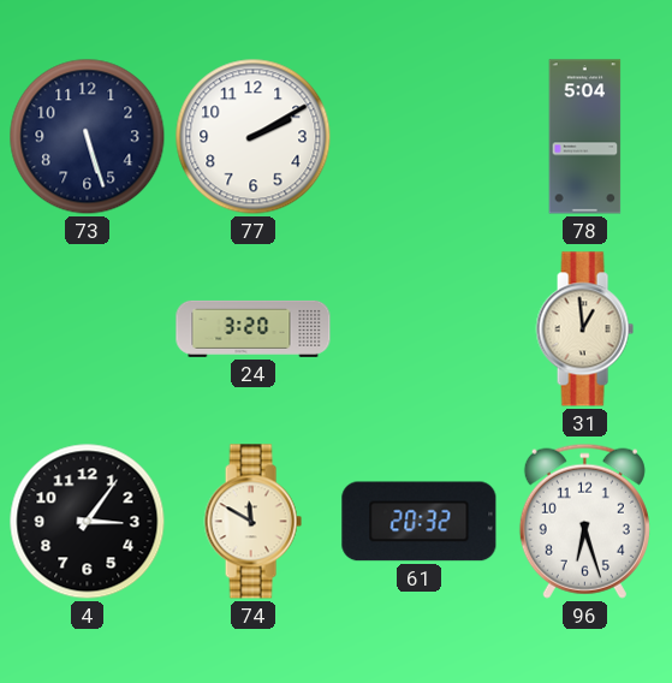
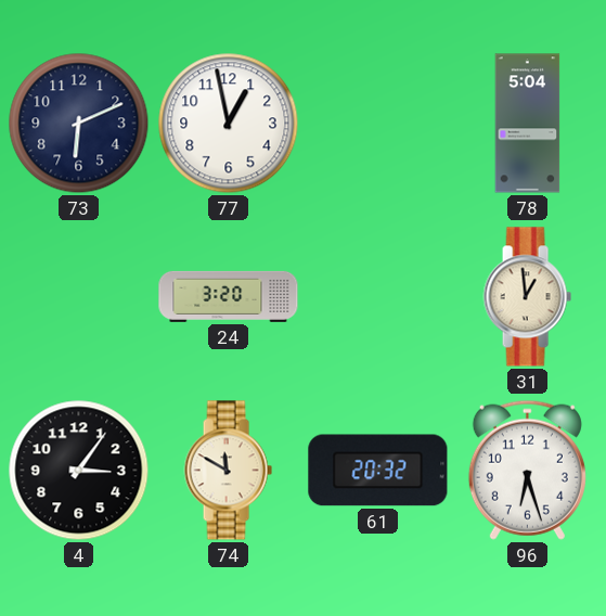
73: 5:27 -> 6:11 (79, 124)
77: 2:10 -> 12:58 (229, 124)
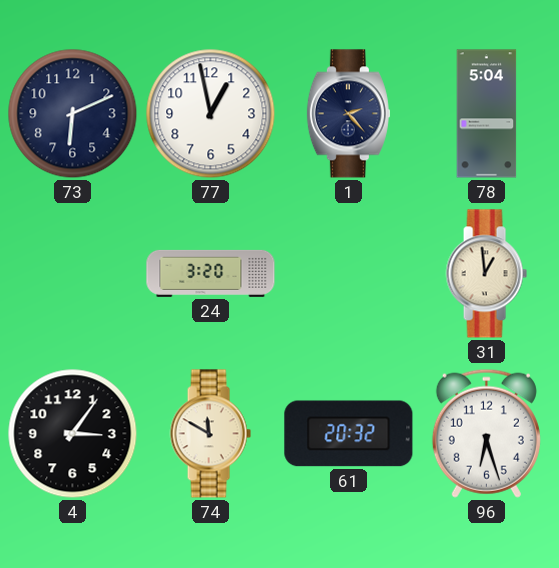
1: none -> 2:23 (348, 114)
